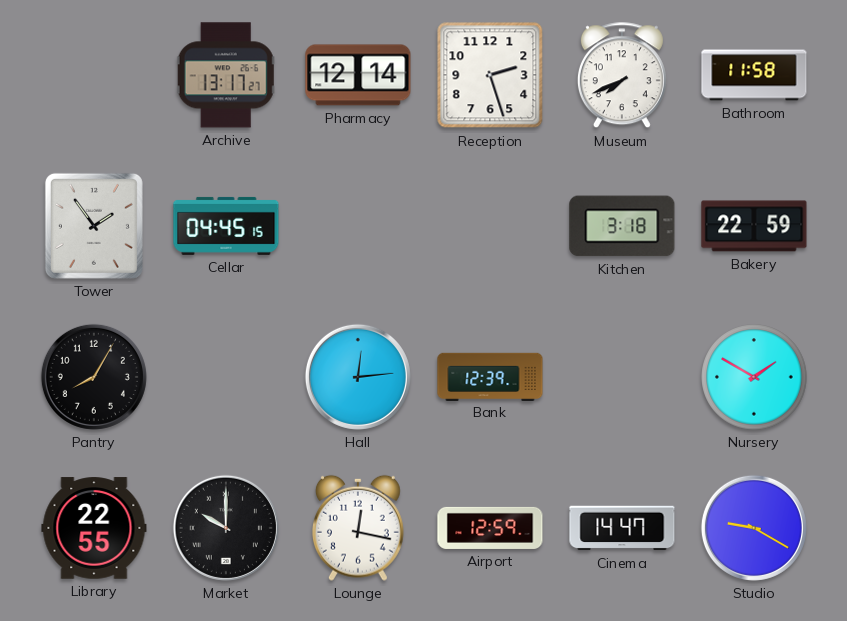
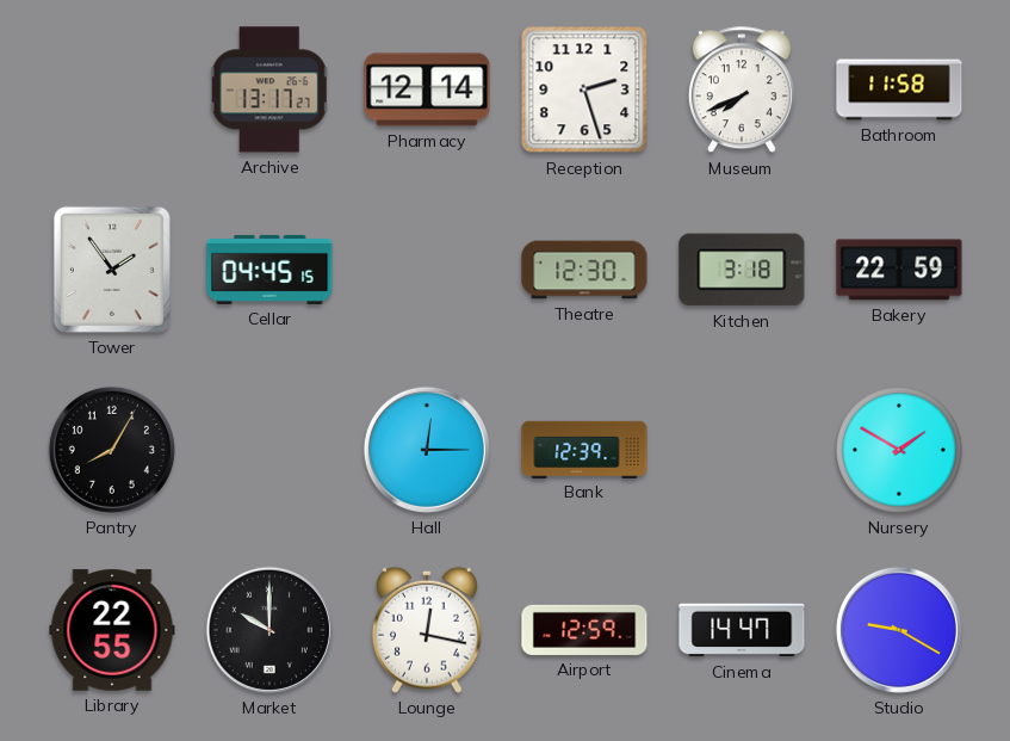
Theatre: none -> 12:30 (584, 270)
Hall: 12:14 -> 12:15 (427, 450)
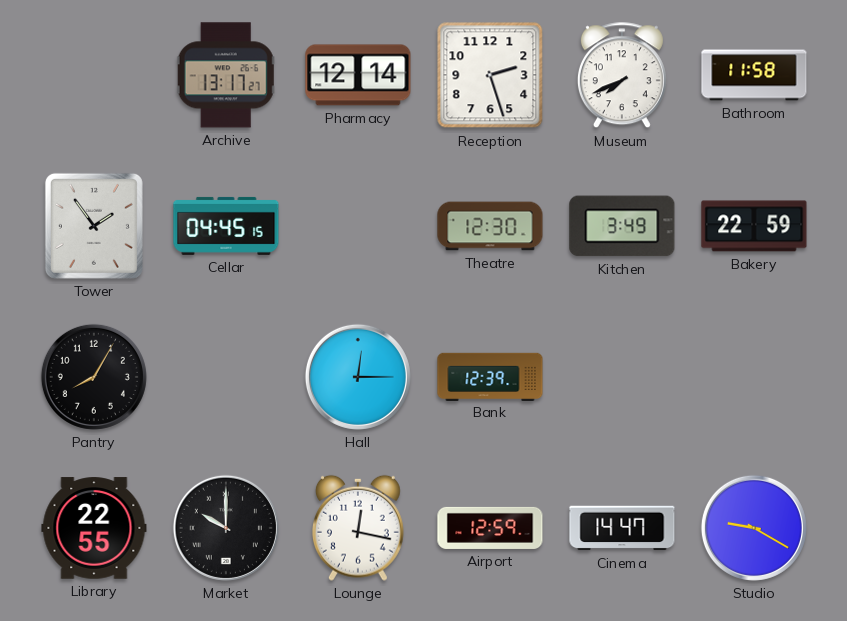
Kitchen: 3:18 -> 3:49 (622, 226)
Nursery: 1:50 -> none (899, 450)
